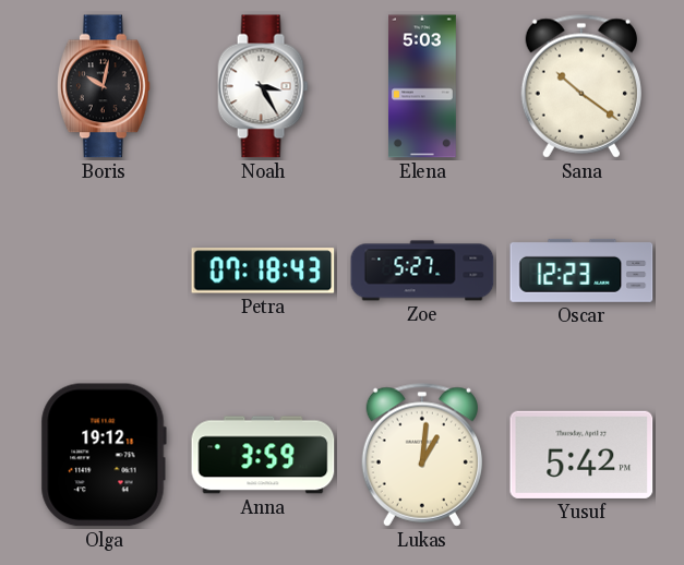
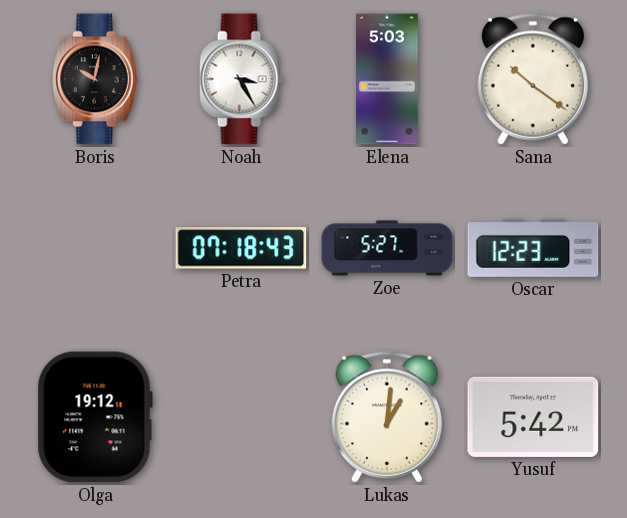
Anna: 3:59 -> none (263, 455)
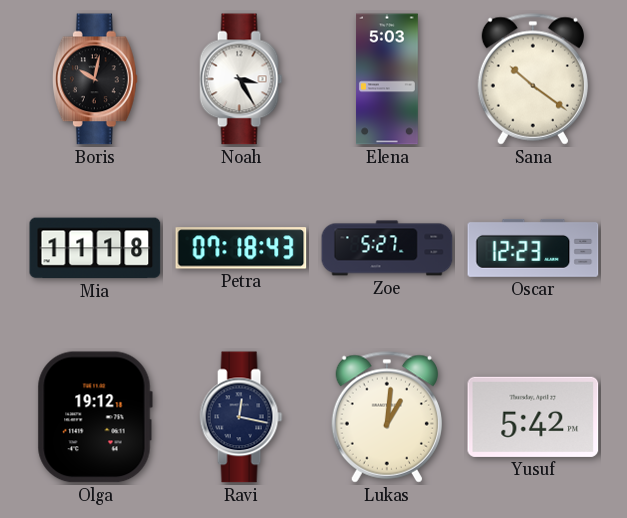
Mia: none -> 11:18 (95, 248)
Ravi: none -> 12:17 (241, 417)
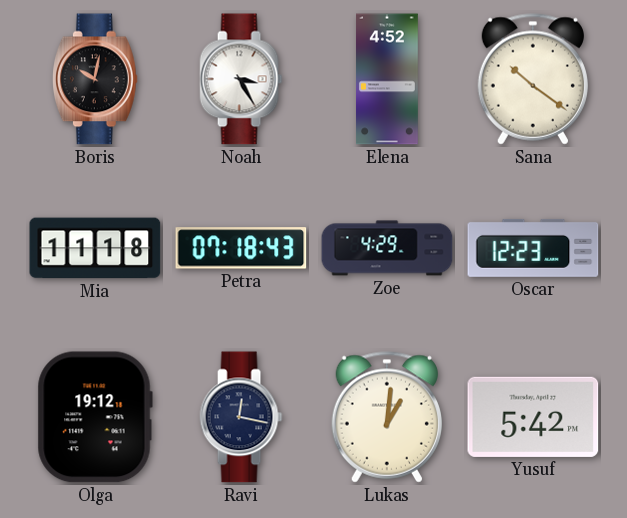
Elena: 5:03 -> 4:52 (388, 79)
Zoe: 5:27 -> 4:29 (387, 248)
